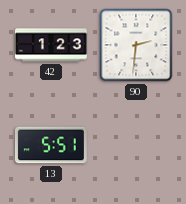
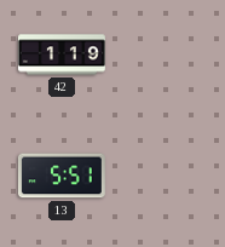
42: 1:23 -> 1:19 (62, 54)
90: 2:31 -> none (136, 45)
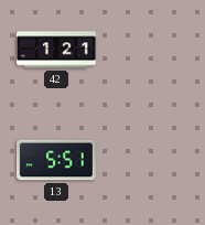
42: 1:19 -> 1:21 (56, 50)
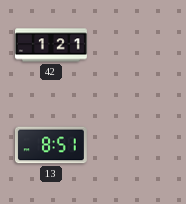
13: 5:51 -> 8:51 (51, 145)
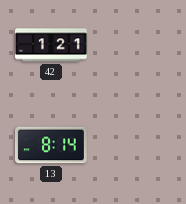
13: 8:51 -> 8:14 (51, 145)
